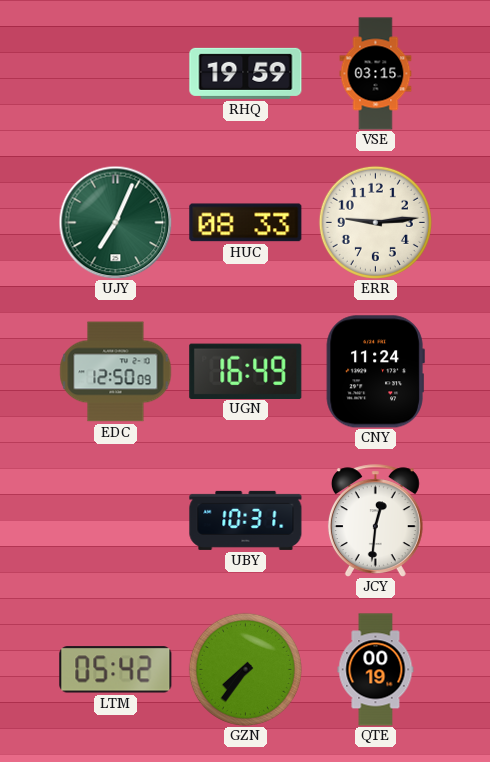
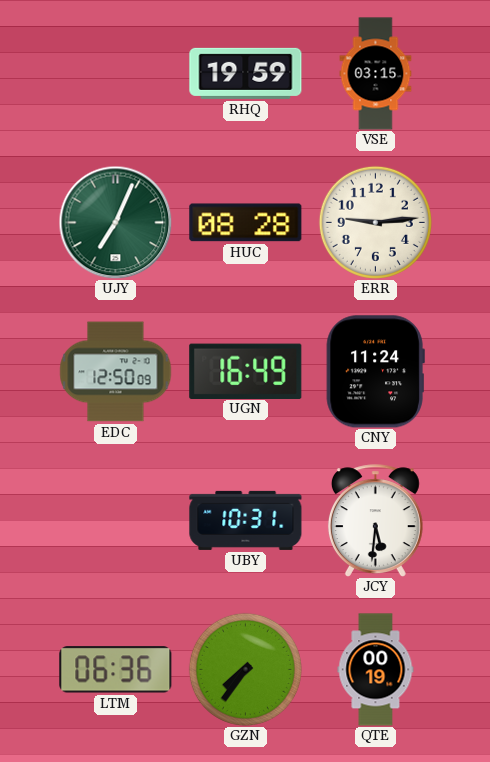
HUC: 08:33 -> 08:28 (246, 223)
JCY: 12:31 -> 5:31 (375, 521)
LTM: 05:42 -> 06:36 (116, 670)
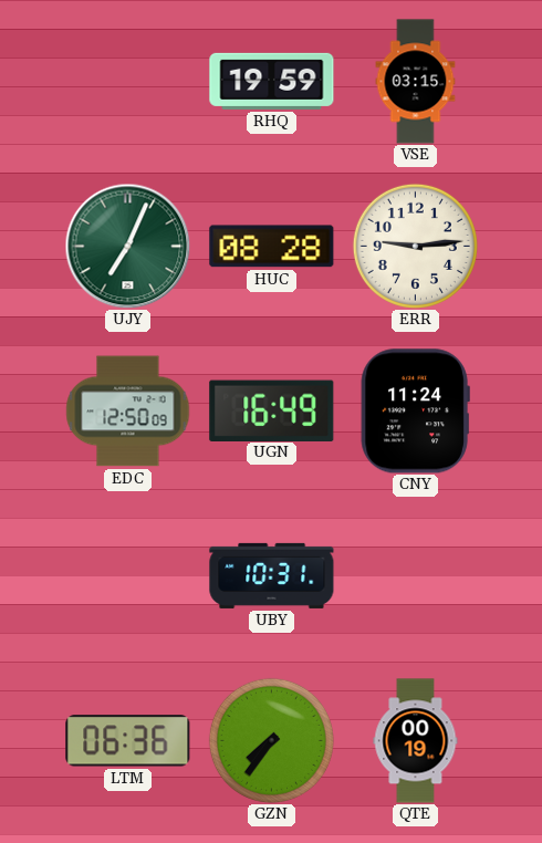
JCY: 5:31 -> none (375, 521)
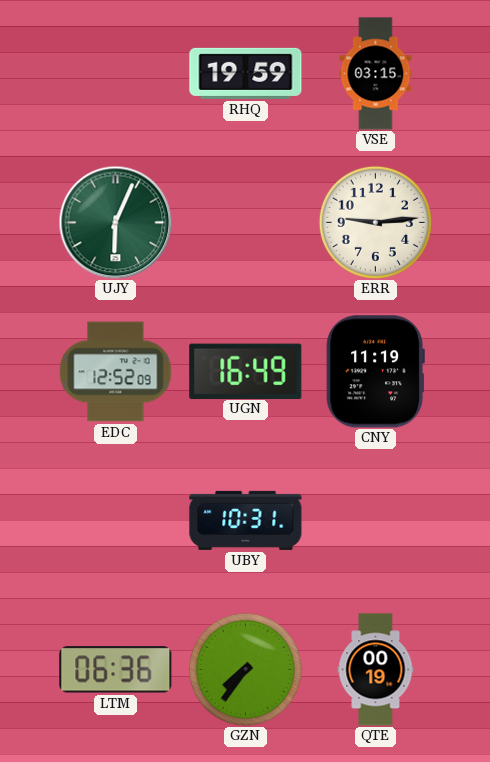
UJY: 7:04 -> 6:04 (115, 222)
HUC: 08:28 -> none (272, 247)
EDC: 12:50 -> 12:52 (116, 372)
CNY: 11:24 -> 11:19 (375, 372)
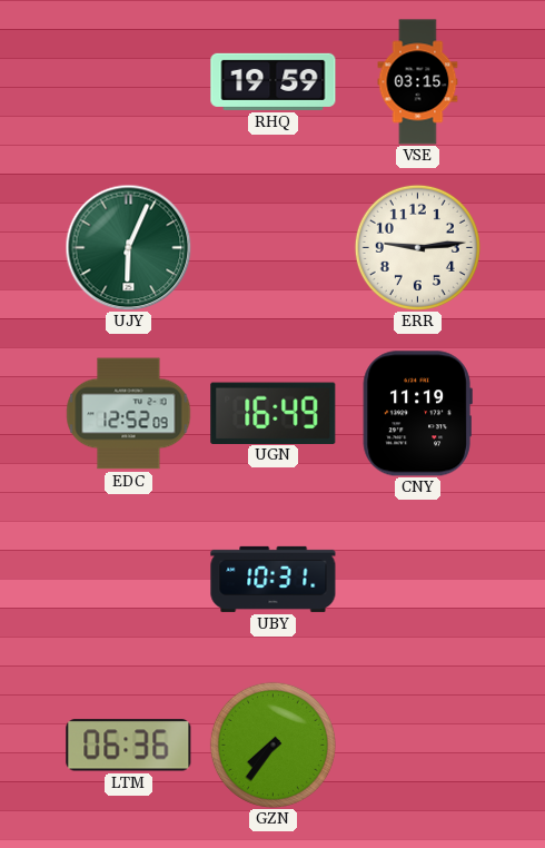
QTE: 00:19 -> none (376, 670)
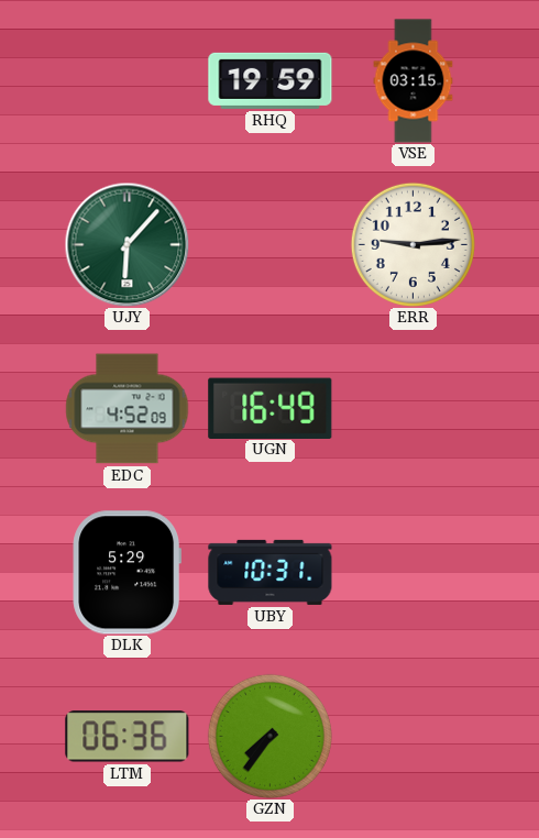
UJY: 6:04 -> 6:07 (127, 244)
EDC: 12:52 -> 4:52 (128, 409)
CNY: 11:19 -> none (417, 414)
DLK: none -> 5:29 (127, 573)
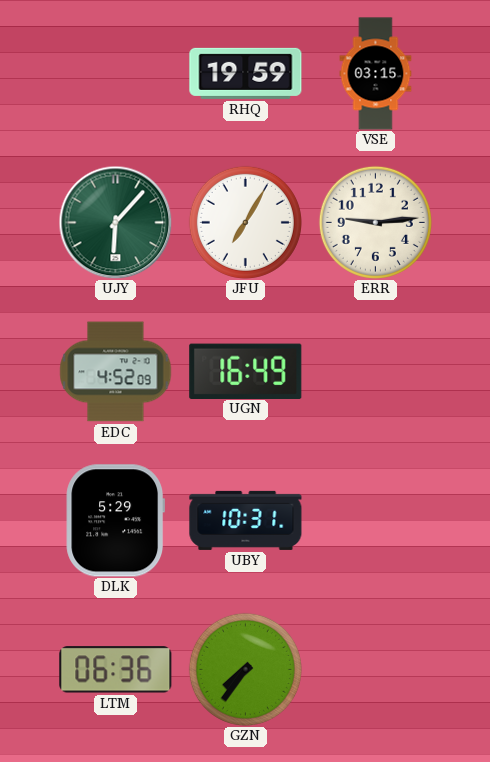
JFU: none -> 7:05 (245, 222)
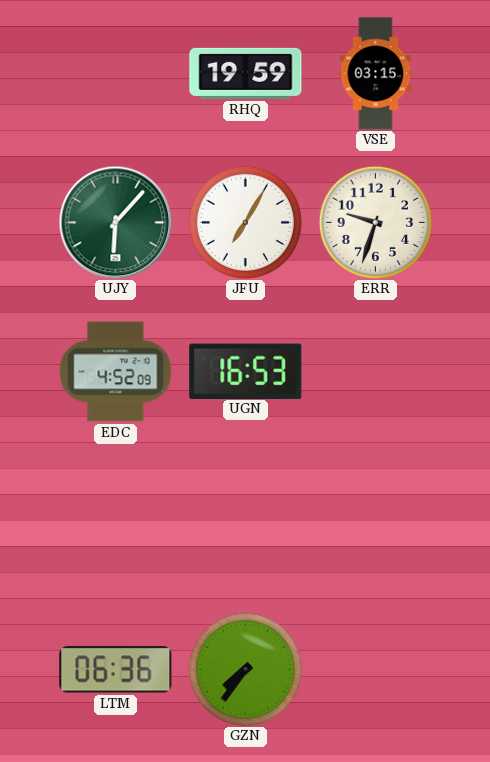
ERR: 9:14 -> 9:33 (375, 222)
UGN: 16:49 -> 16:53 (246, 371)
DLK: 5:29 -> none (115, 521)
UBY: 10:31 -> none (246, 520)
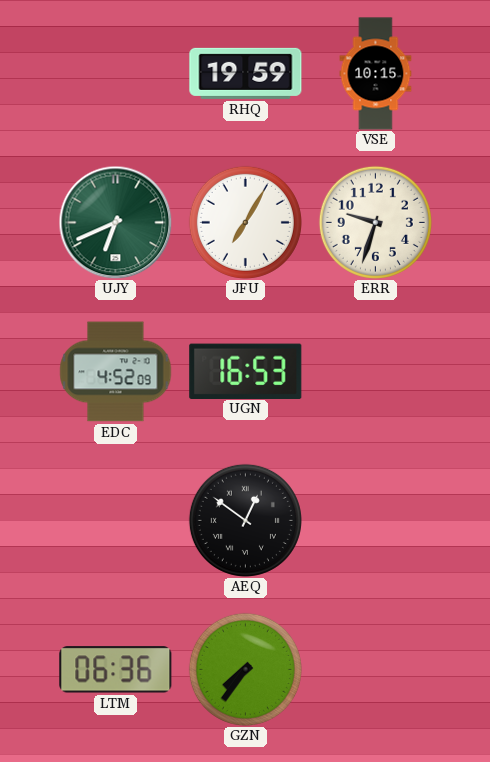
VSE: 03:15 -> 10:15 (376, 74)
UJY: 6:07 -> 6:41 (115, 222)
AEQ: none -> 12:51 (245, 520)
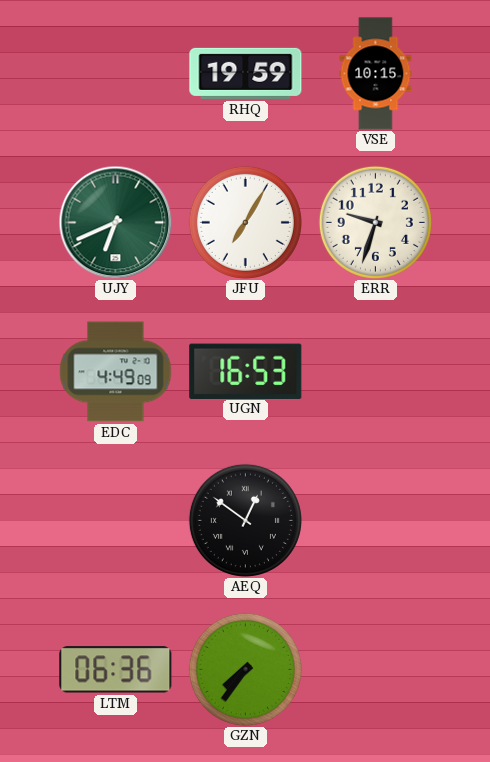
EDC: 4:52 -> 4:49 (116, 372)
